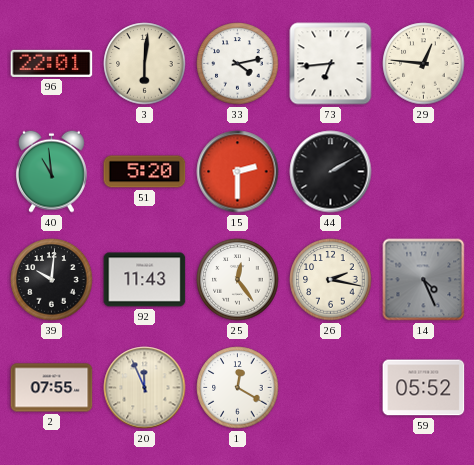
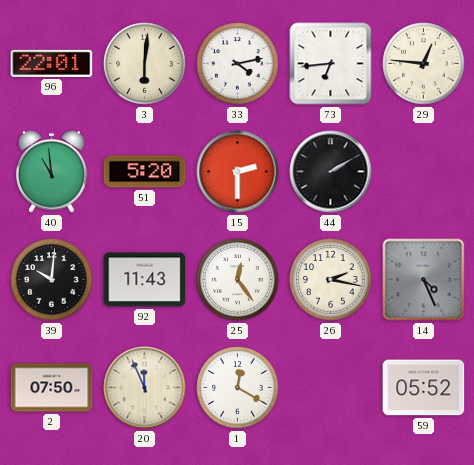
2: 07:55 -> 07:50 (52, 388)
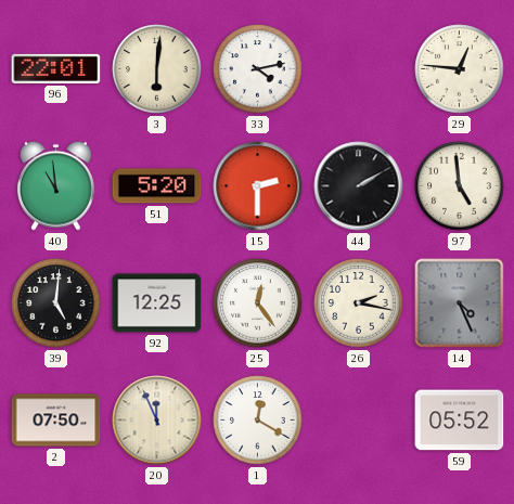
73: 6:44 -> none (331, 64)
97: none -> 4:59 (460, 186)
39: 10:01 -> 5:01 (56, 303)
92: 11:43 -> 12:25 (157, 303)
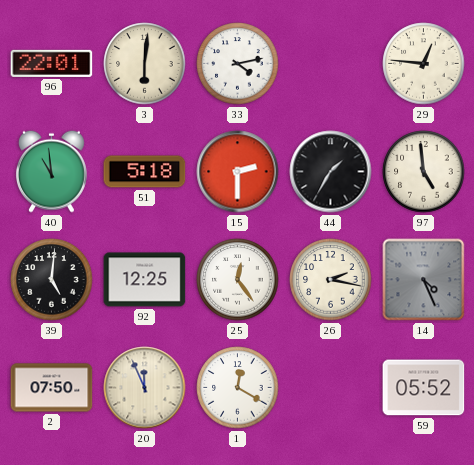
51: 5:20 -> 5:18 (145, 172)
44: 2:10 -> 1:35 (331, 172)
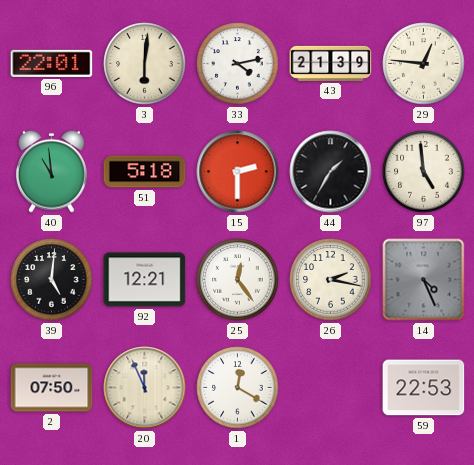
43: none -> 21:39 (331, 63)
92: 12:25 -> 12:21 (145, 280)
59: 05:52 -> 22:53 (424, 388)
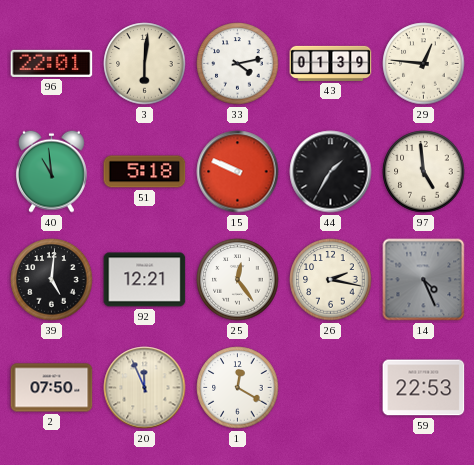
43: 21:39 -> 01:39 (331, 63)
15: 2:30 -> 9:49 (238, 172)
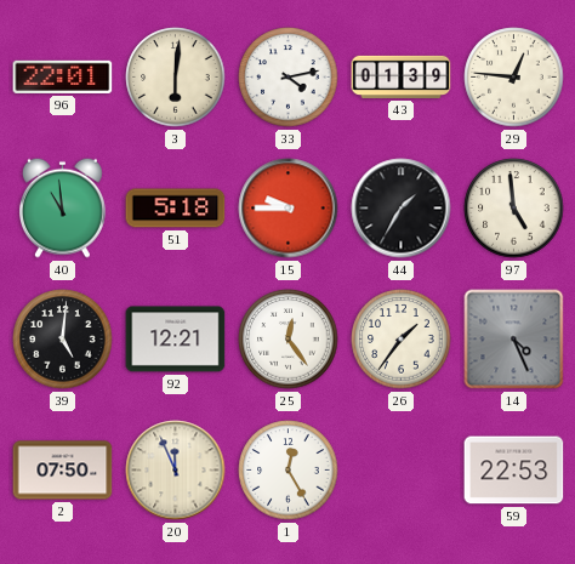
15: 9:49 -> 9:45 (289, 209)
26: 2:17 -> 1:36 (402, 340)
1: 12:20 -> 12:25 (289, 471)
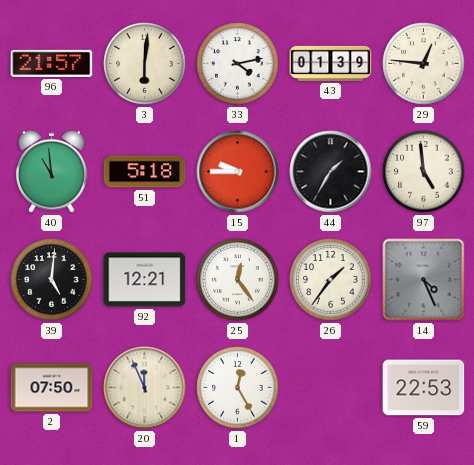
96: 22:01 -> 21:57 (52, 63)
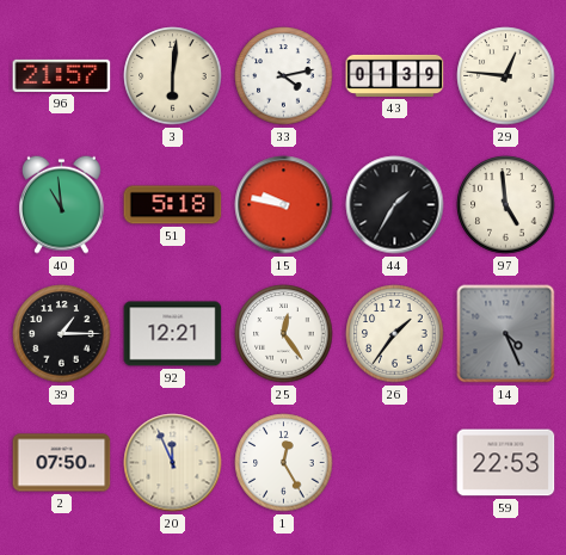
15: 9:45 -> 9:47 (284, 205)
39: 5:01 -> 1:15 (62, 334)
